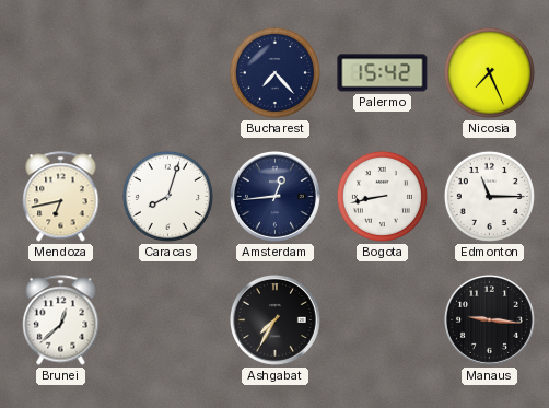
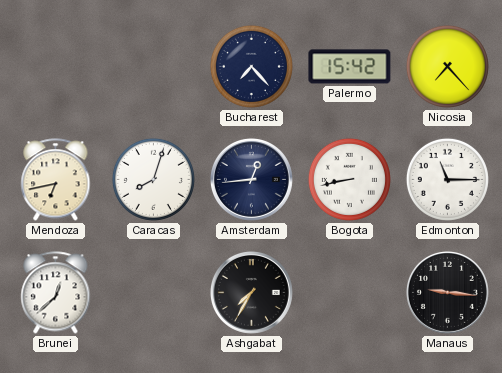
Nicosia: 7:26 -> 7:23 (447, 66)
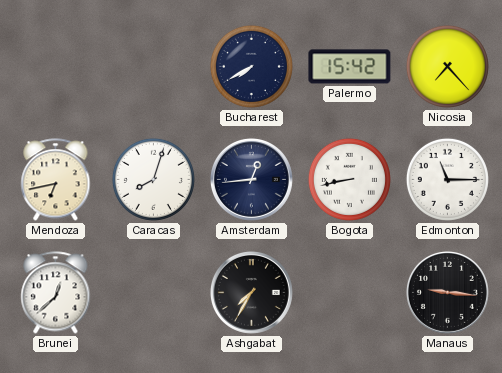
Bucharest: 7:23 -> 7:40 (251, 66)
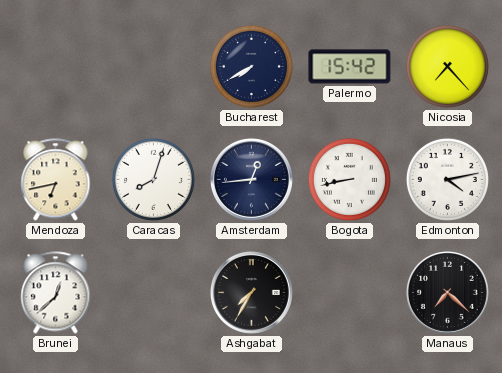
Edmonton: 11:15 -> 4:13 (447, 179)
Manaus: 9:16 -> 7:22 (447, 292)
